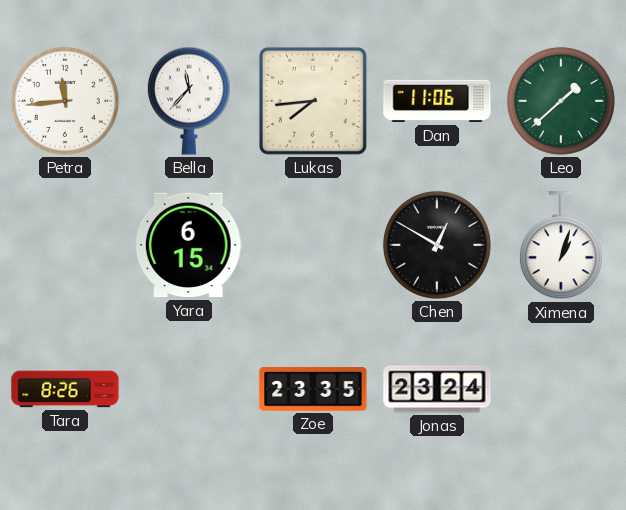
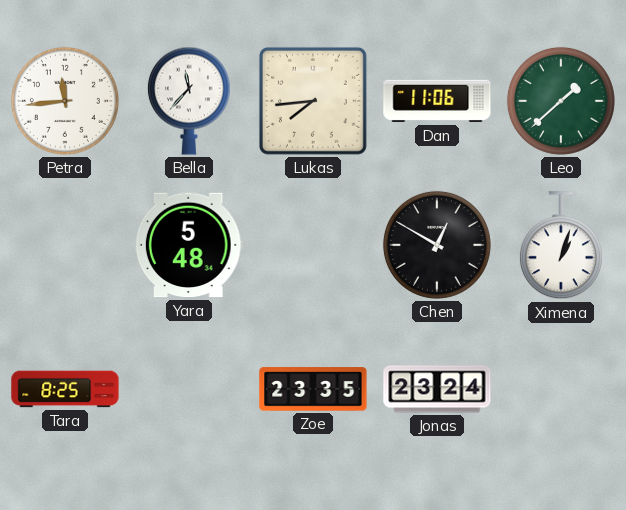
Yara: 6:15 -> 5:48 (189, 245)
Tara: 8:26 -> 8:25 (65, 389)
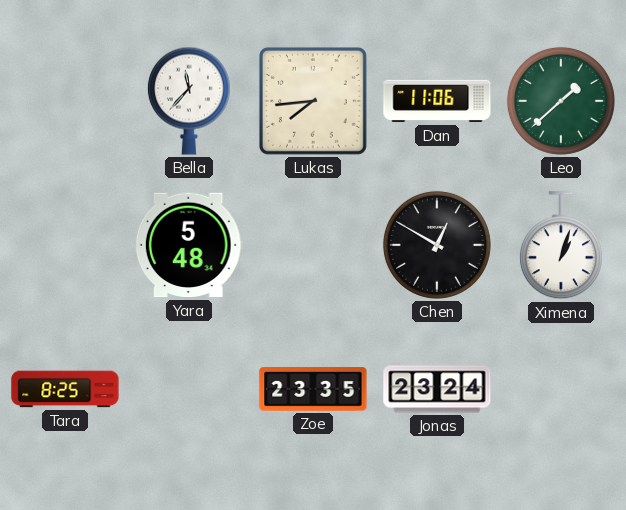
Petra: 11:44 -> none (65, 101)
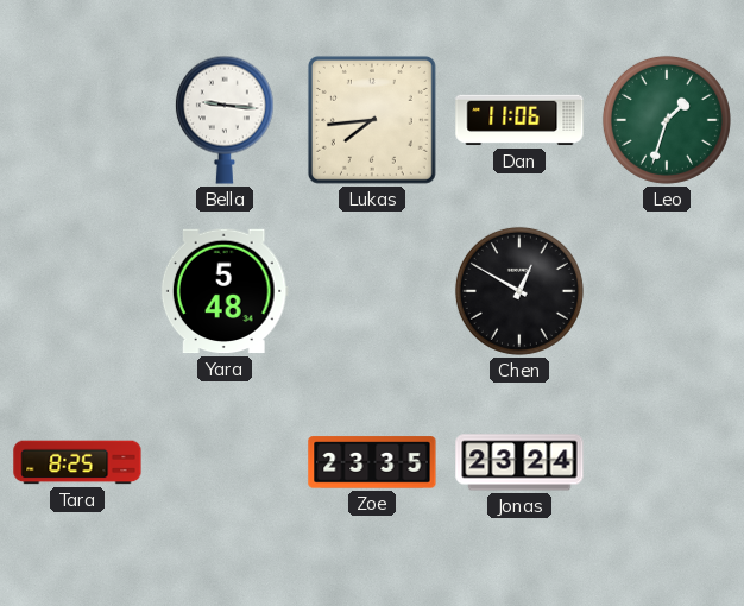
Bella: 11:37 -> 9:16 (225, 120)
Leo: 1:38 -> 1:33 (667, 120)
Ximena: 1:03 -> none (561, 246)
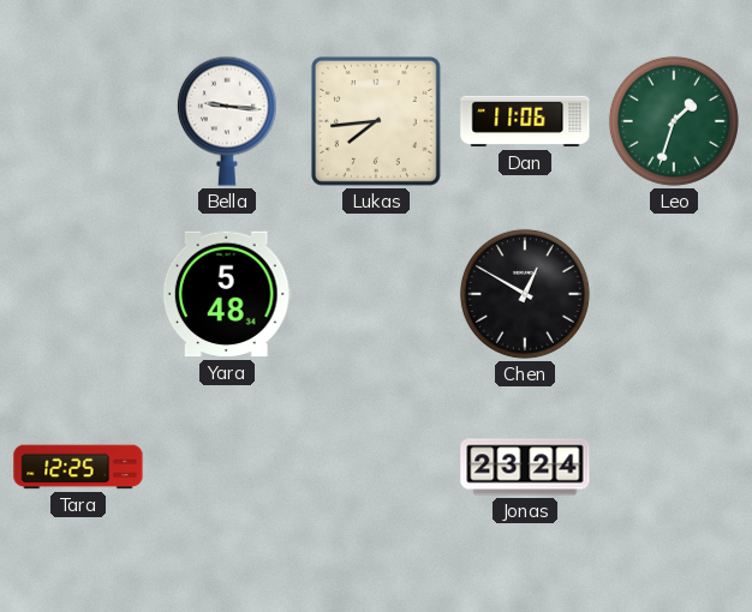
Tara: 8:25 -> 12:25 (78, 467)
Zoe: 23:35 -> none (372, 462)
